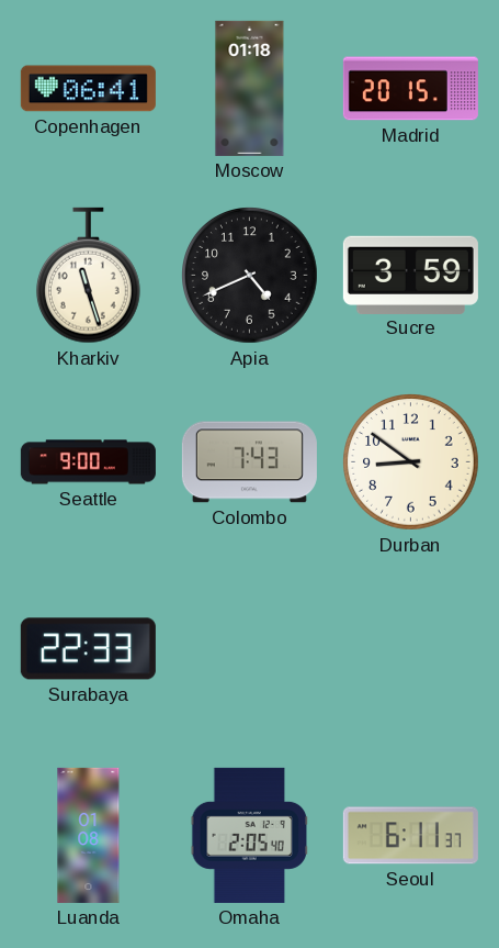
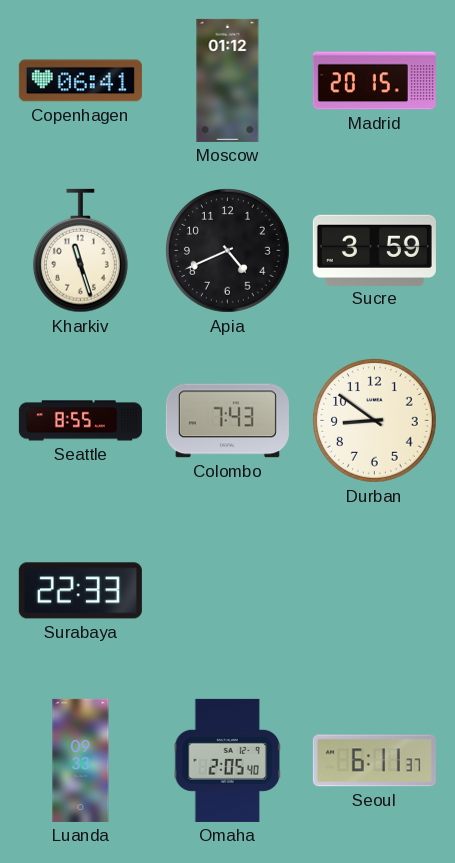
Moscow: 01:18 -> 01:12 (228, 80)
Seattle: 9:00 -> 8:55 (80, 421)
Luanda: 01:08 -> 09:33 (81, 760)
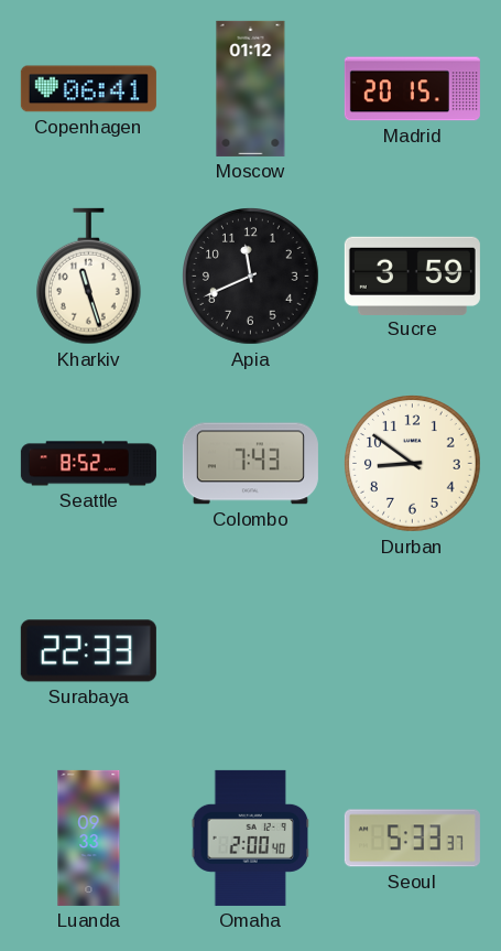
Apia: 4:41 -> 11:41 (251, 277)
Seattle: 8:55 -> 8:52 (88, 464)
Omaha: 2:05 -> 2:00 (251, 837)
Seoul: 6:11 -> 5:33 (412, 839)
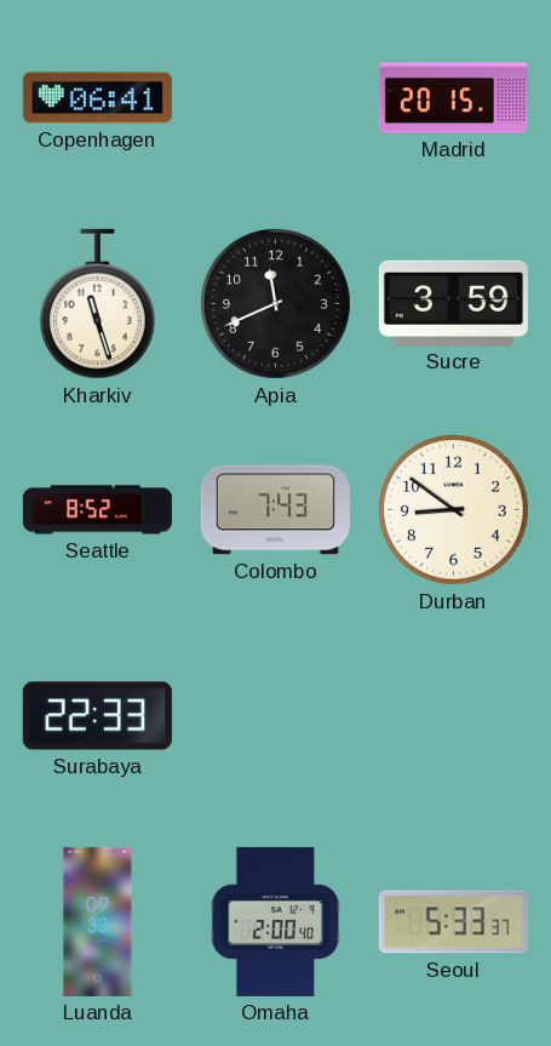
Moscow: 01:12 -> none (251, 88)
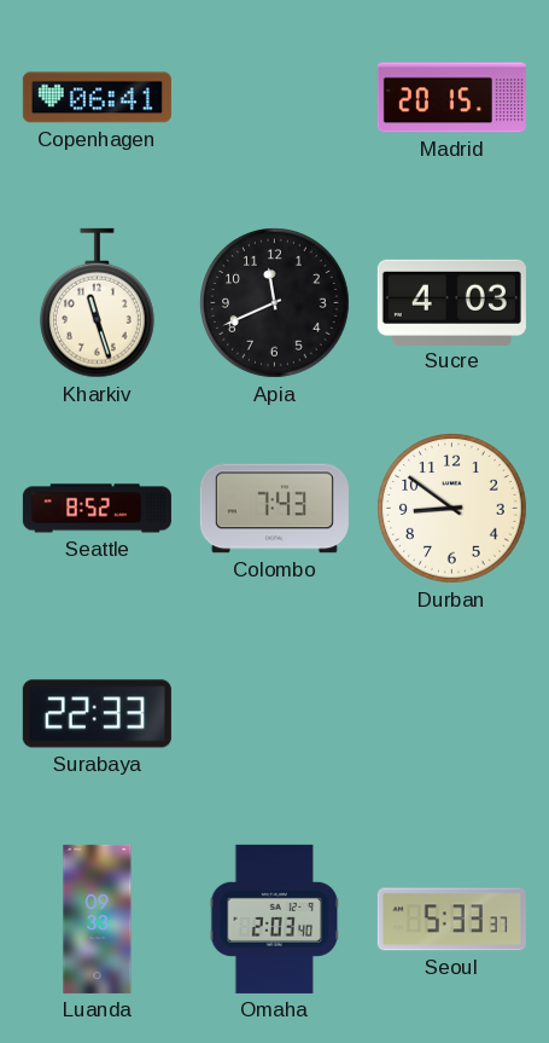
Sucre: 3:59 -> 4:03 (451, 302)
Omaha: 2:00 -> 2:03 (275, 919)
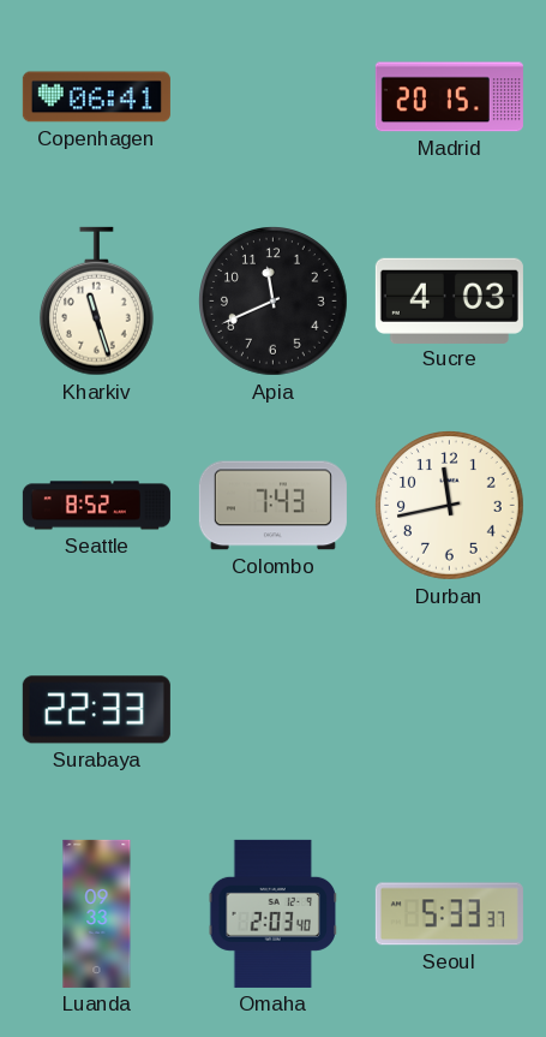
Durban: 8:51 -> 11:43 (450, 506)
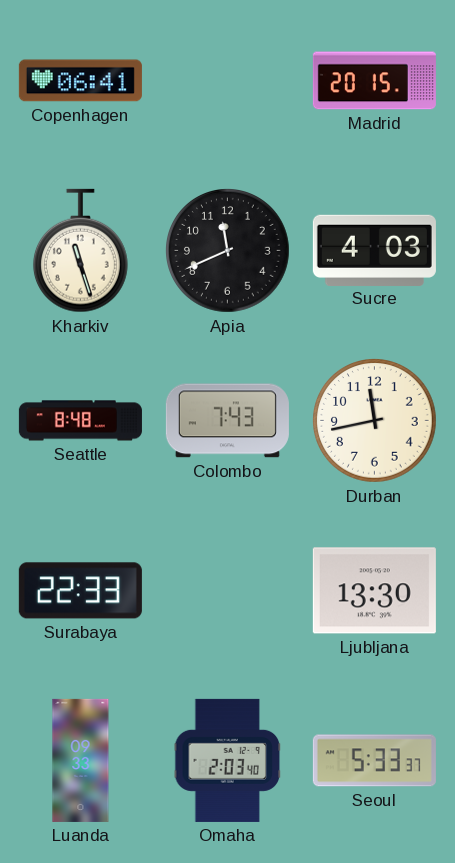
Seattle: 8:52 -> 8:48 (80, 421)
Ljubljana: none -> 13:30 (374, 591)
